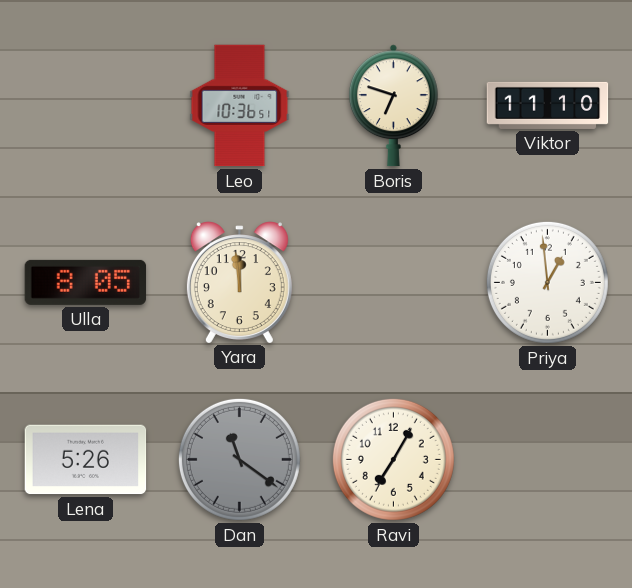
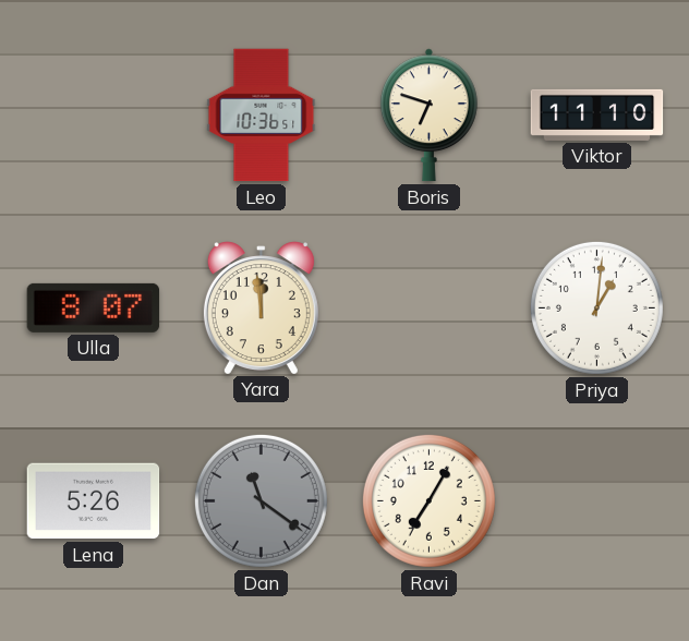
Ulla: 8:05 -> 8:07 (94, 307)
Priya: 12:59 -> 1:01 (596, 307)
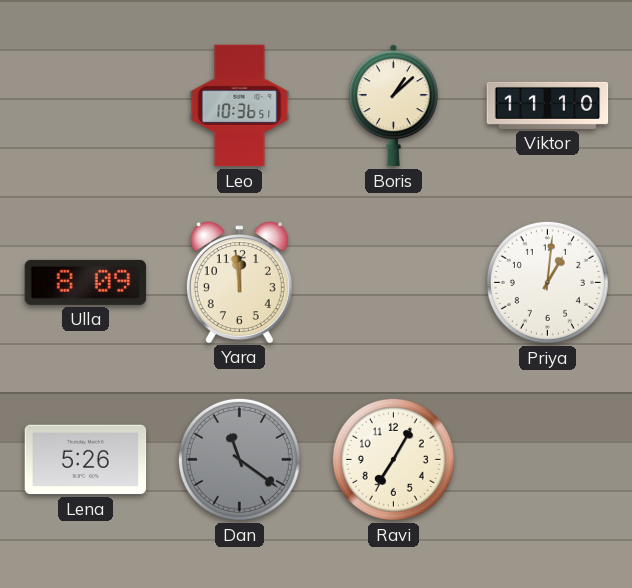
Boris: 6:48 -> 1:08 (393, 106)
Ulla: 8:07 -> 8:09 (86, 282)
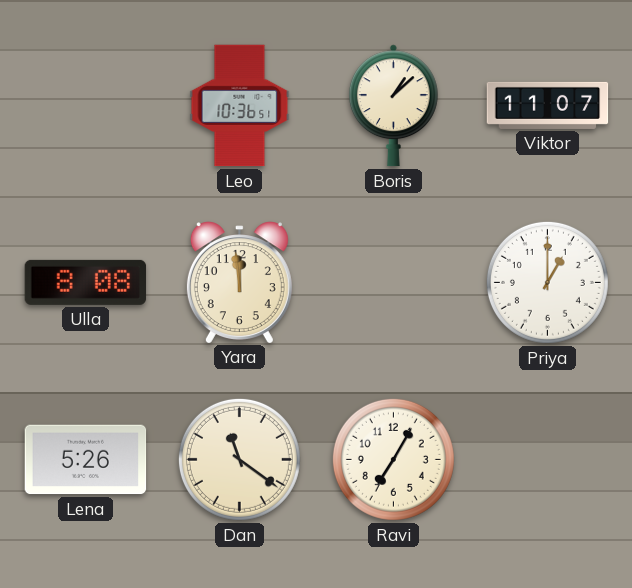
Viktor: 11:10 -> 11:07 (548, 105)
Ulla: 8:09 -> 8:08 (86, 282)
Priya: 1:01 -> 1:00 (547, 282)
Dan dial: grey -> cream (239, 459)
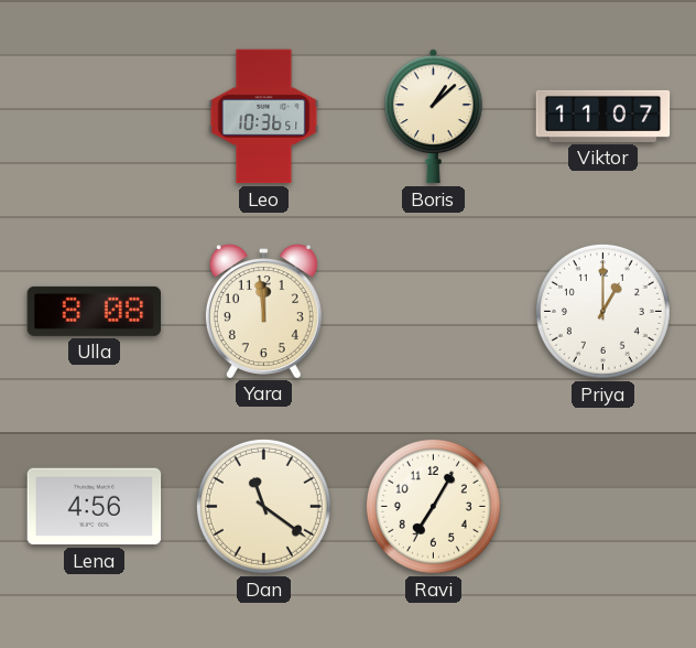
Lena: 5:26 -> 4:56 (95, 507)
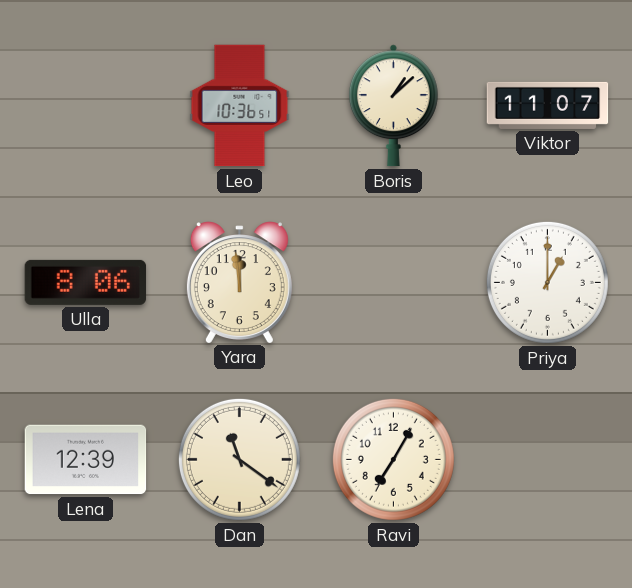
Ulla: 8:08 -> 8:06 (86, 282)
Lena: 4:56 -> 12:39 (86, 460)
